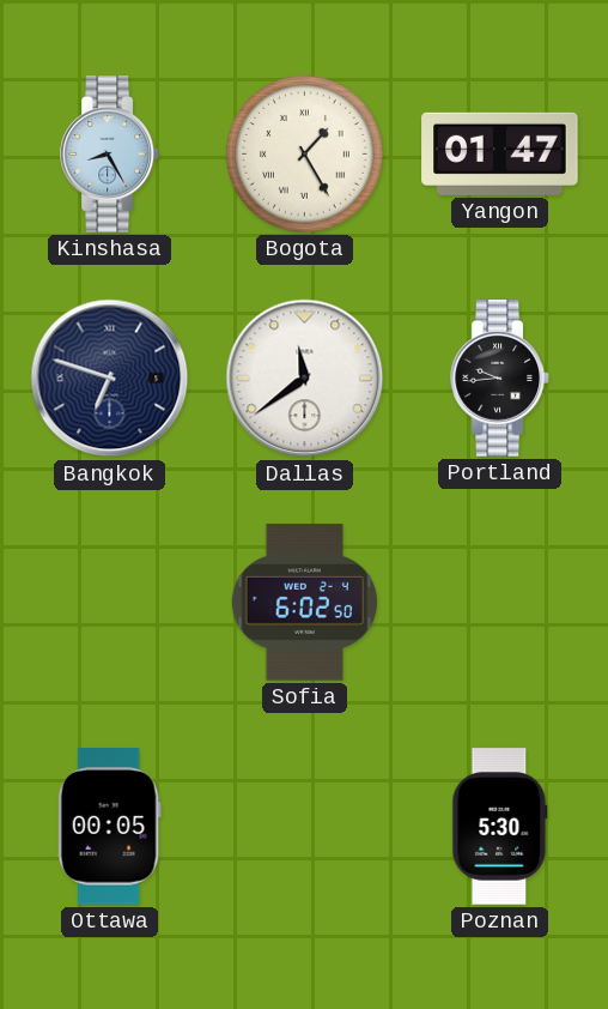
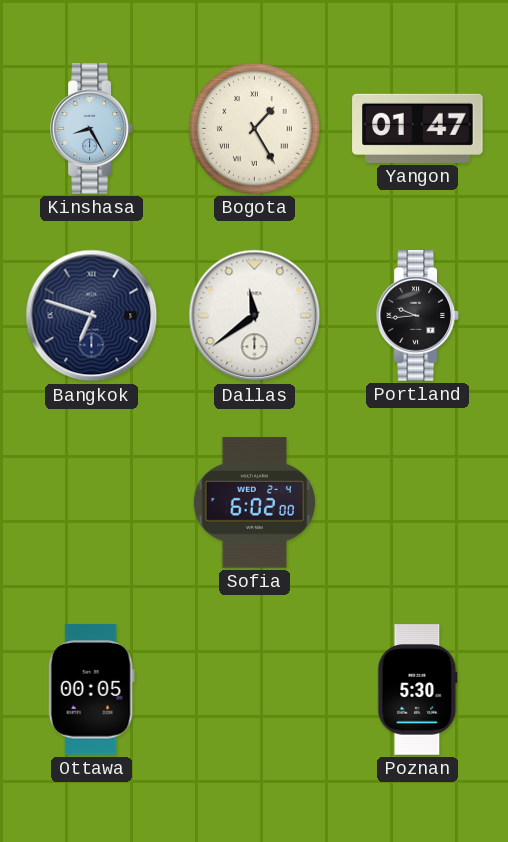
Sofia: 6:02:50 -> 6:02:00 (254, 503)
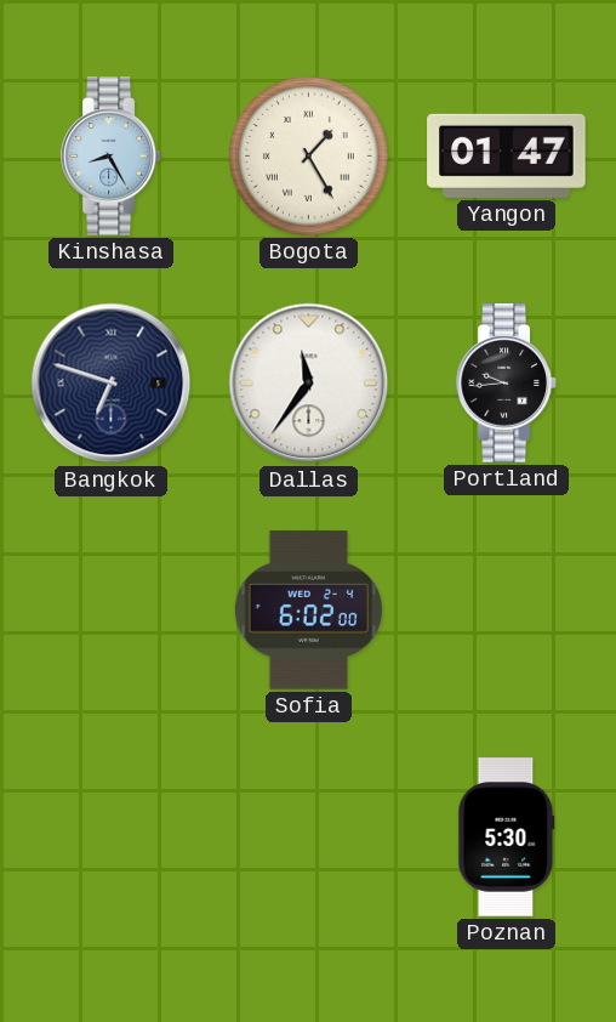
Dallas: 11:39 -> 11:36 (309, 384)
Ottawa: 00:05 -> none (91, 690)
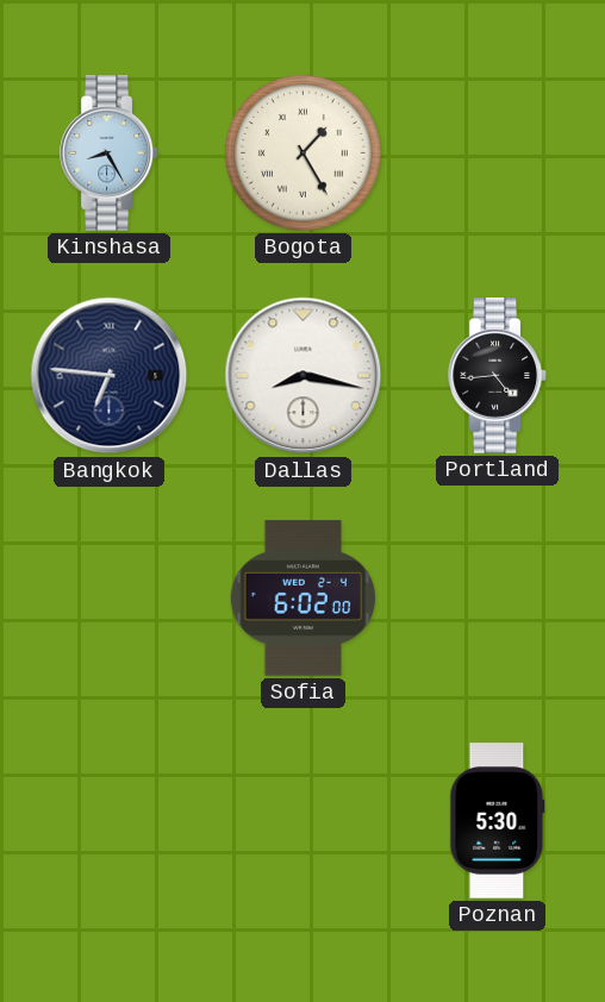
Yangon: 01:47 -> none (507, 155)
Bangkok: 6:48 -> 6:46 (110, 376)
Dallas: 11:36 -> 8:17 (304, 376)
Portland: 9:44 -> 4:44 (498, 376)
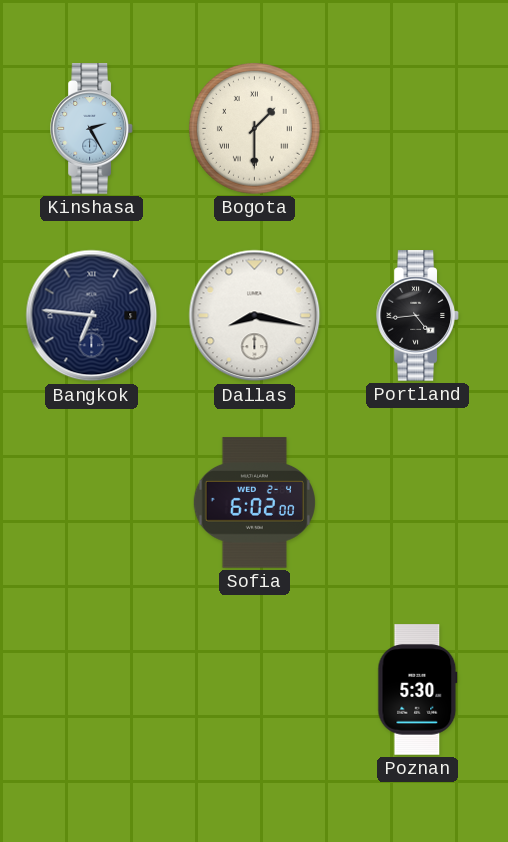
Kinshasa: 8:25 -> 2:25 (92, 129)
Bogota: 1:25 -> 1:30 (255, 129)
